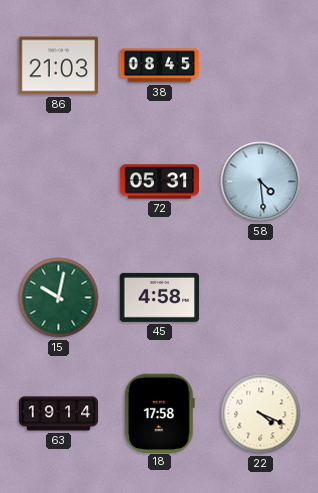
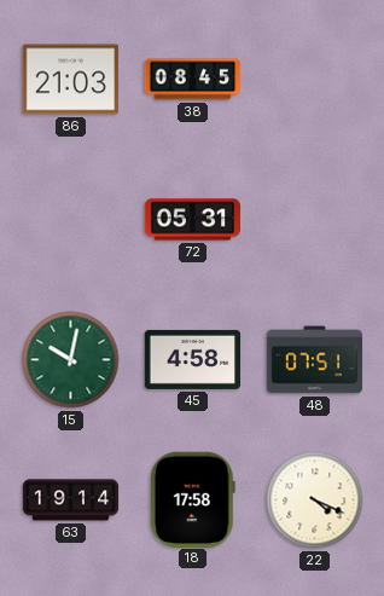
58: 4:29 -> none (261, 182)
48: none -> 07:51 (315, 360)
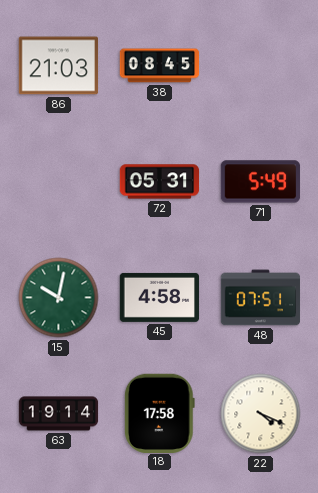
71: none -> 5:49 (261, 182)
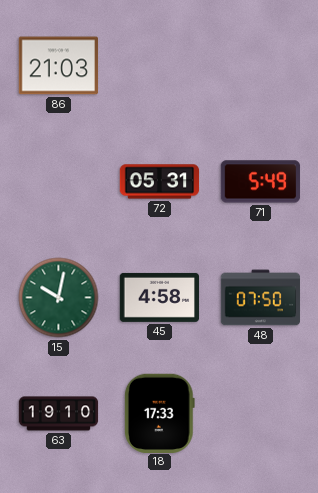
38: 08:45 -> none (160, 66)
48: 07:51 -> 07:50 (261, 298)
63: 19:14 -> 19:10 (59, 414)
18: 17:58 -> 17:33 (159, 413)
22: 4:19 -> none (261, 414)
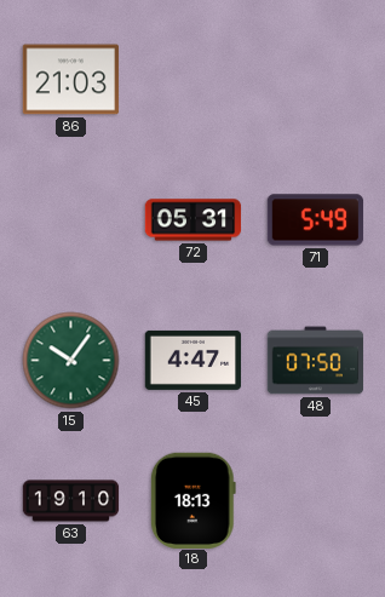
15: 10:02 -> 10:06 (71, 361)
45: 4:58 -> 4:47 (194, 360)
18: 17:33 -> 18:13 (192, 500)
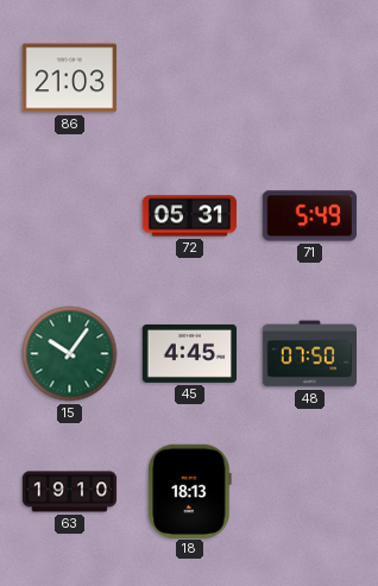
45: 4:47 -> 4:45 (190, 353)
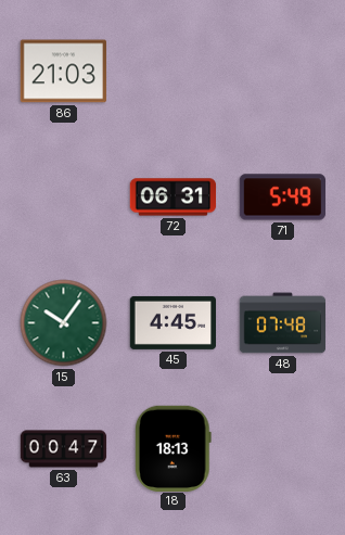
72: 05:31 -> 06:31 (174, 198)
48: 07:50 -> 07:48 (283, 323)
63: 19:10 -> 00:47 (64, 449)
